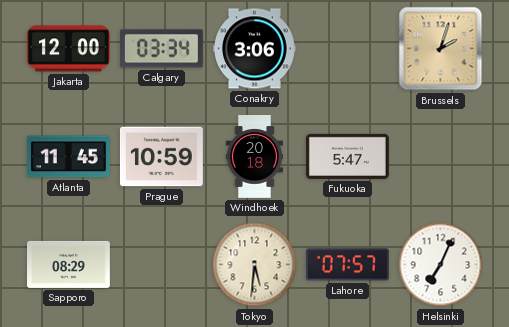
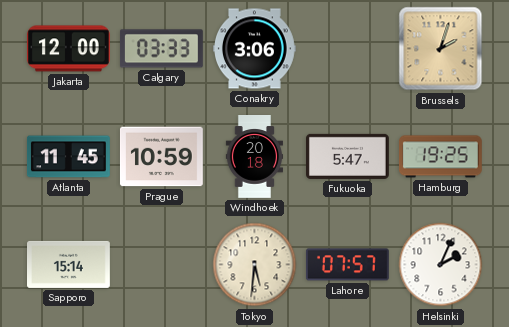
Calgary: 03:34 -> 03:33 (161, 49)
Hamburg: none -> 19:25 (440, 157)
Sapporo: 08:29 -> 15:14 (69, 264)
Helsinki: 7:04 -> 2:04 (441, 265)
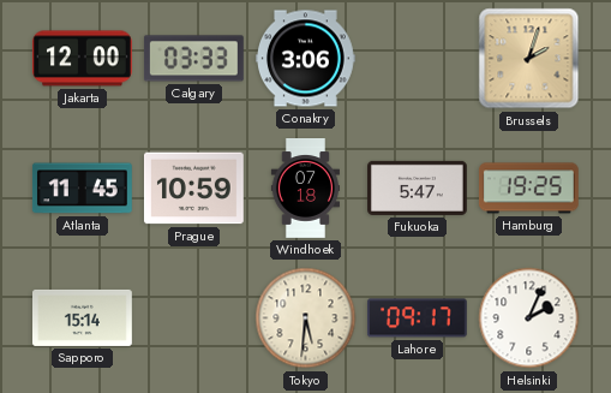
Windhoek: 20:18 -> 07:18 (305, 189)
Lahore: 07:57 -> 09:17 (417, 318)
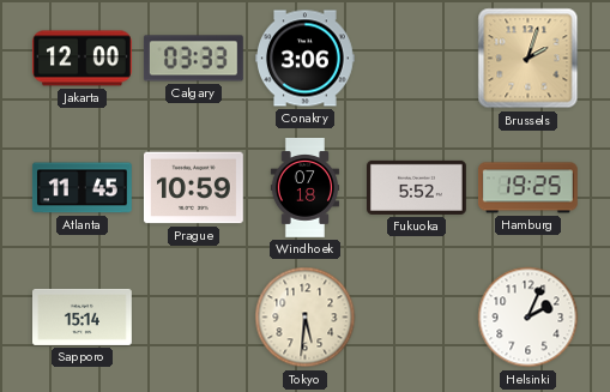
Fukuoka: 5:47 -> 5:52 (417, 187)
Lahore: 09:17 -> none (417, 318)
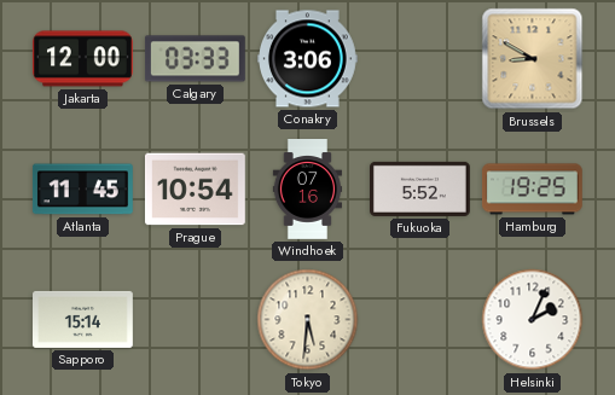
Brussels: 2:03 -> 8:50 (533, 59)
Prague: 10:59 -> 10:54 (196, 190)
Windhoek: 07:18 -> 07:16 (307, 190)
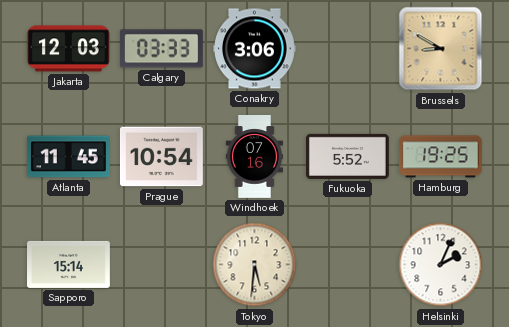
Jakarta: 12:00 -> 12:03 (69, 49)
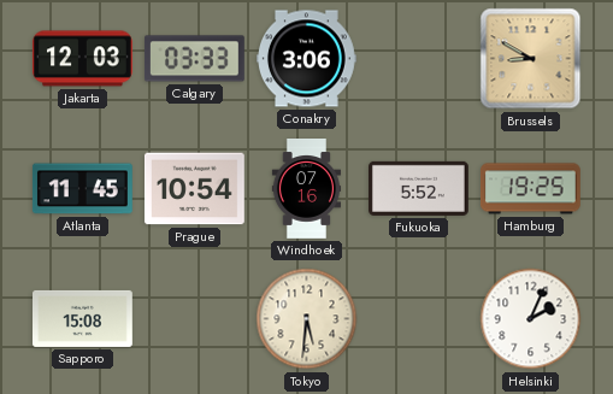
Sapporo: 15:14 -> 15:08 (83, 318)
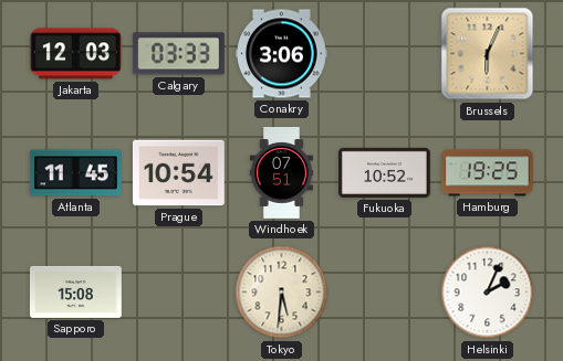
Brussels: 8:50 -> 6:04 (488, 54)
Windhoek: 07:16 -> 07:51 (281, 173)
Fukuoka: 5:52 -> 10:52 (385, 172)
